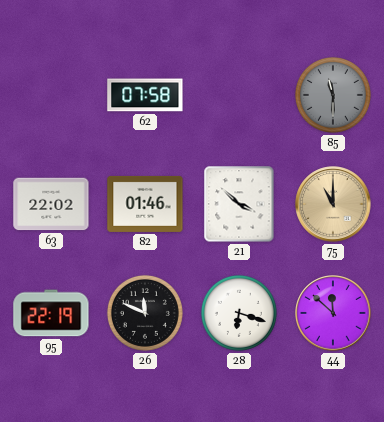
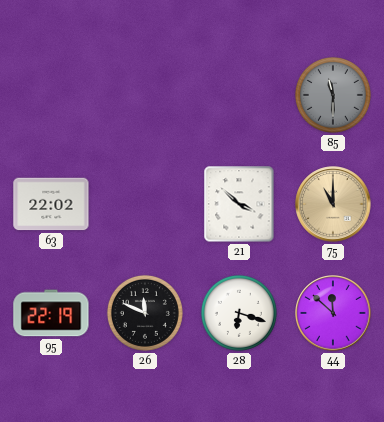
62: 07:58 -> none (145, 95)
82: 01:46 -> none (145, 204)
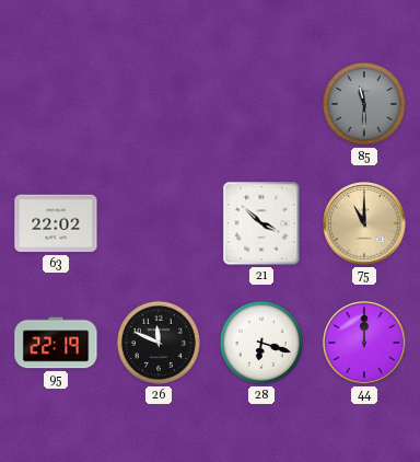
44: 11:52 -> 12:00 (364, 343)
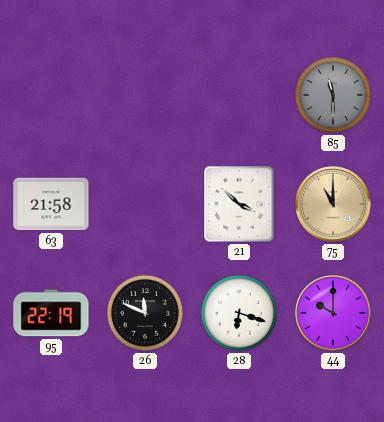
63: 22:02 -> 21:58 (51, 204)
44: 12:00 -> 10:00 (333, 313)
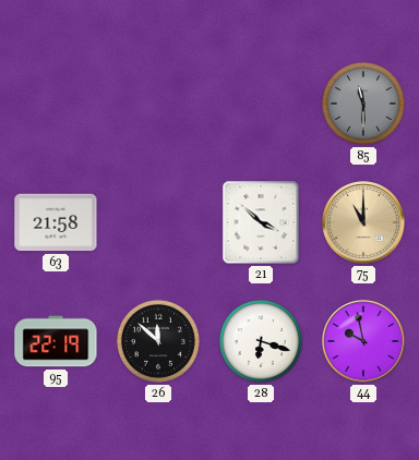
26: 11:49 -> 11:52 (158, 341)
44: 10:00 -> 9:58 (363, 341)
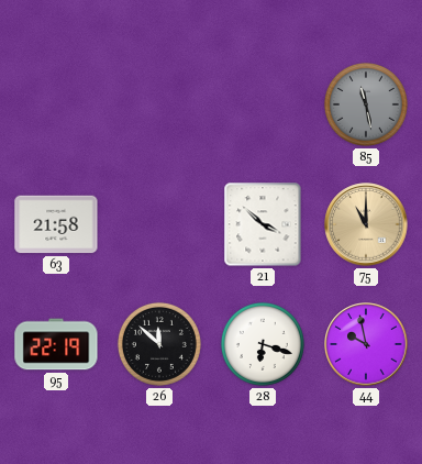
85: 11:30 -> 11:28 (366, 104)
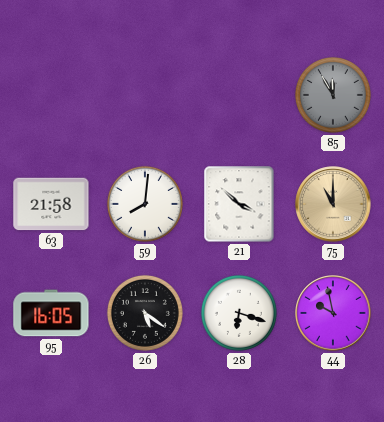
85: 11:28 -> 11:55 (333, 95)
59: none -> 8:01 (145, 204)
95: 22:19 -> 16:05 (51, 313)
26: 11:52 -> 5:21 (145, 313)
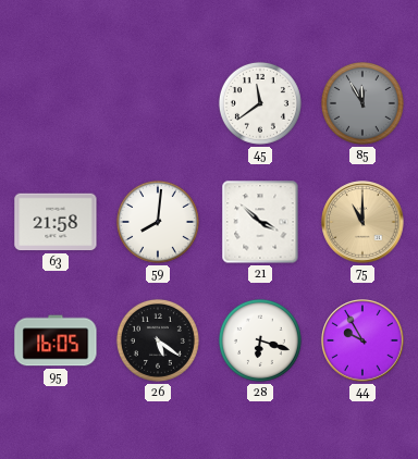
45: none -> 11:39 (260, 103)
44: 9:58 -> 9:55 (362, 340)
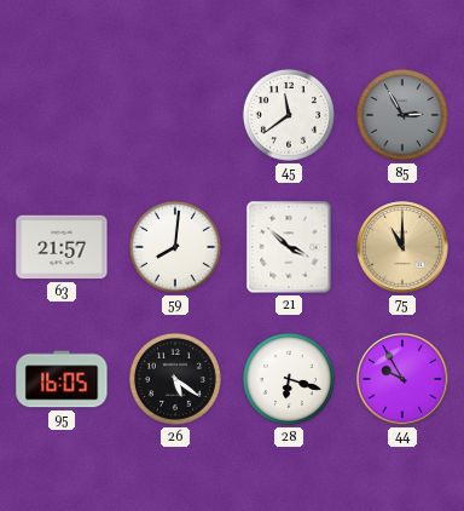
85: 11:55 -> 2:55 (402, 115)
63: 21:58 -> 21:57 (62, 247)
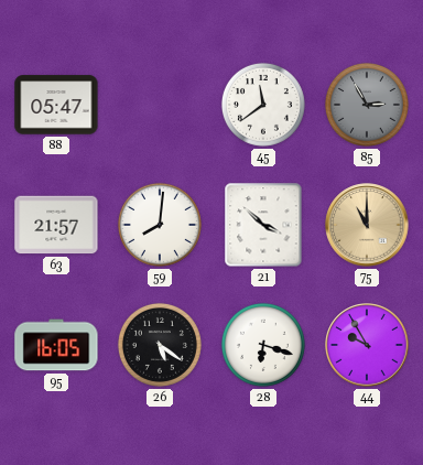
88: none -> 05:47 (56, 105)
